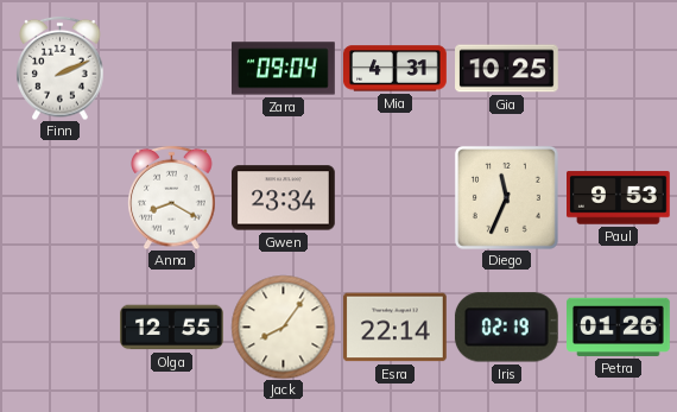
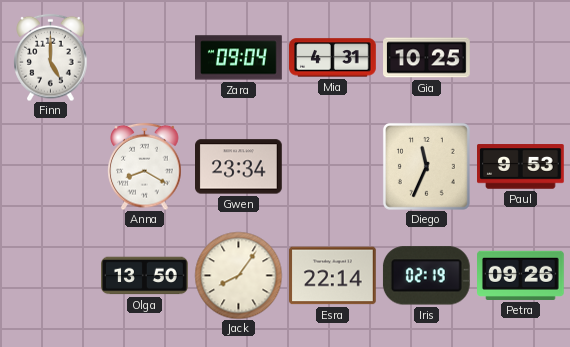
Finn: 2:11 -> 5:00 (51, 57)
Olga: 12:55 -> 13:50 (145, 276)
Petra: 01:26 -> 09:26 (521, 275)
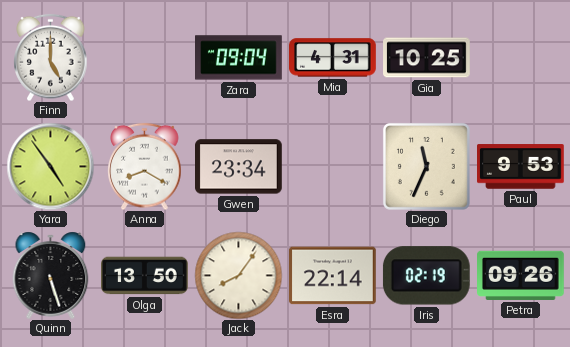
Yara: none -> 4:54 (50, 166)
Quinn: none -> 5:27 (51, 275)
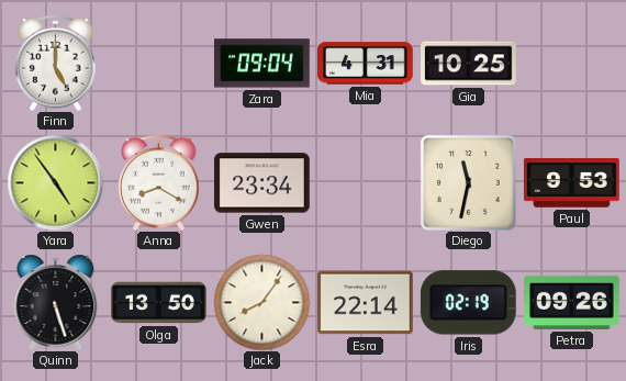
Diego: 11:34 -> 11:32 (468, 182)
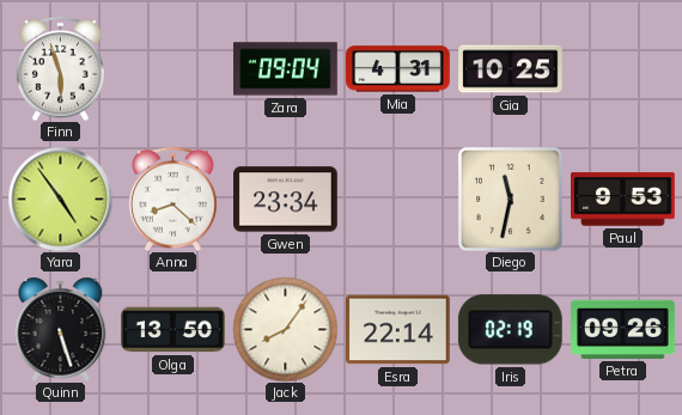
Finn: 5:00 -> 5:57 (61, 68)
Anna: 8:20 -> 8:22 (173, 199)
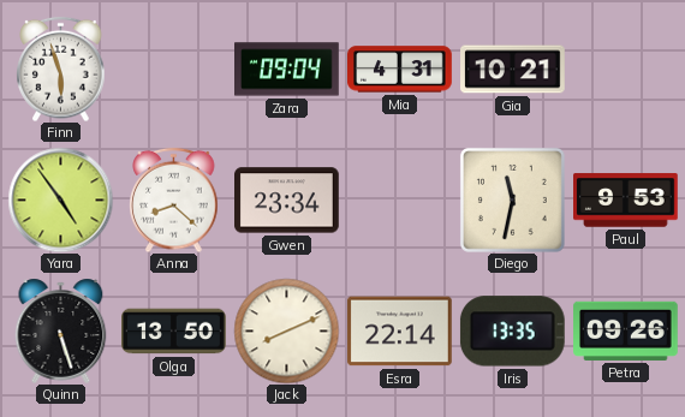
Gia: 10:25 -> 10:21 (513, 70)
Jack: 8:06 -> 8:11 (286, 330)
Iris: 02:19 -> 13:35 (512, 332)
